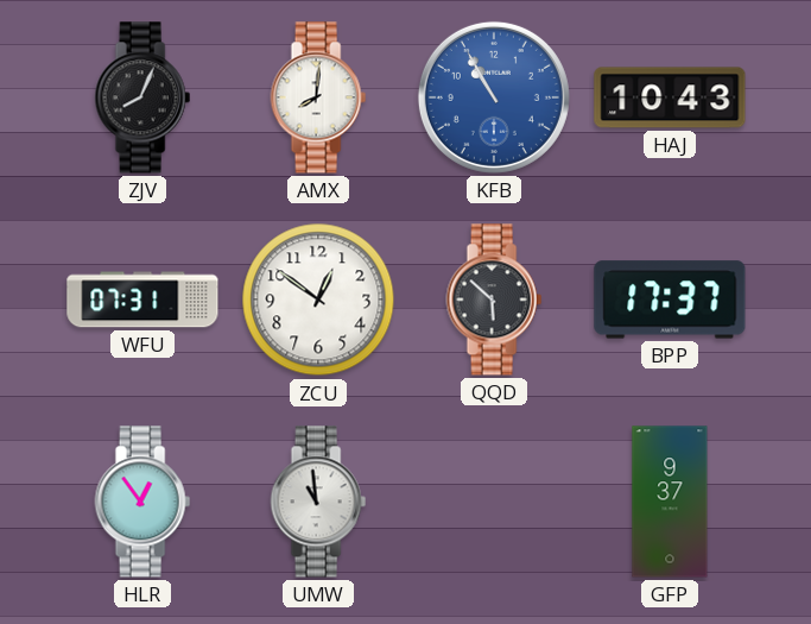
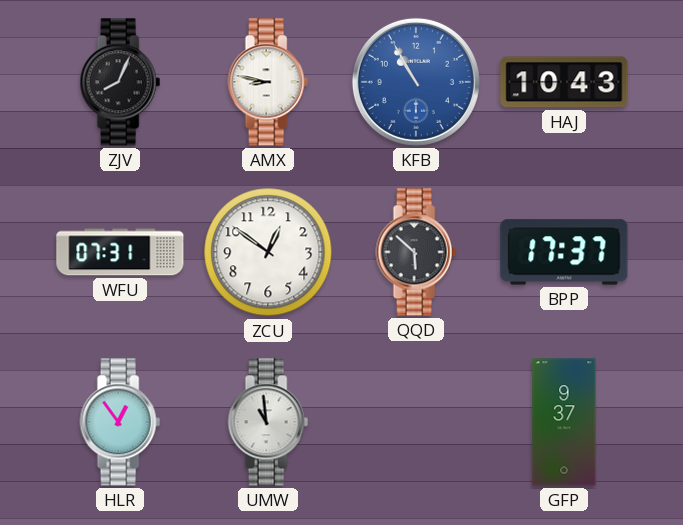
AMX: 8:01 -> 8:47 (268, 82)
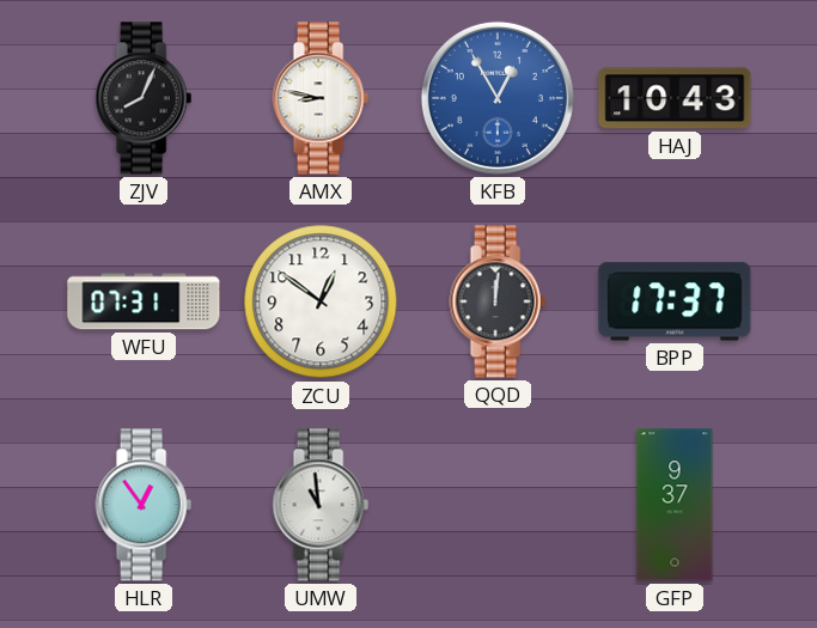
KFB: 10:55 -> 12:55 (498, 98)
QQD: 5:52 -> 12:01 (498, 301)
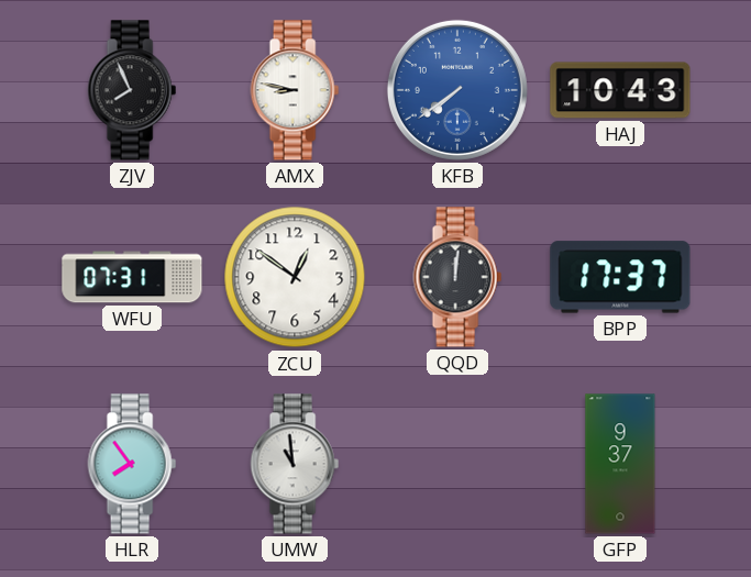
ZJV: 8:04 -> 7:56 (132, 90)
KFB: 12:55 -> 7:39 (457, 90)
HLR: 12:54 -> 7:54 (132, 464)
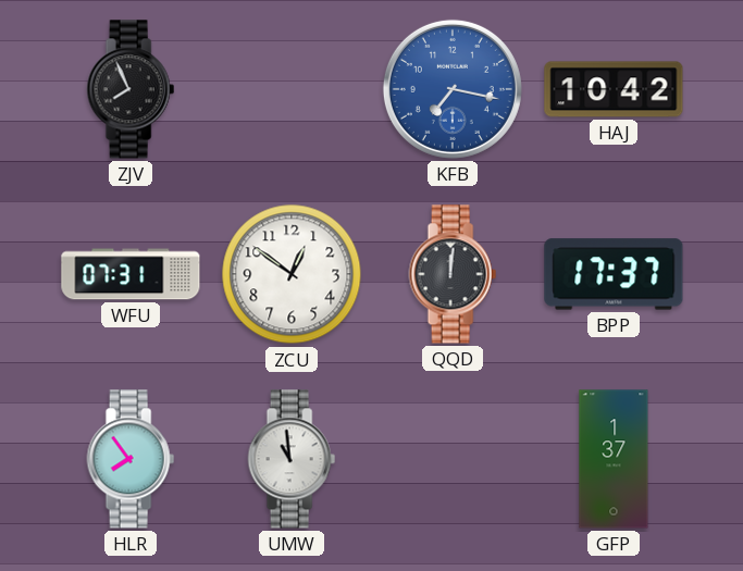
AMX: 8:47 -> none (295, 90)
KFB: 7:39 -> 7:17 (453, 89)
HAJ: 10:43 -> 10:42 (614, 89)
GFP: 9:37 -> 1:37 (614, 459)
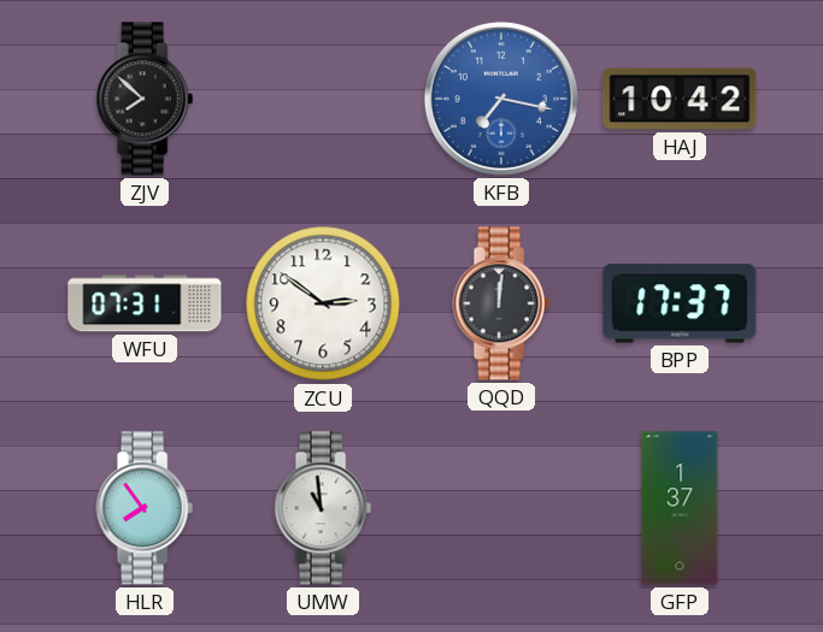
ZJV: 7:56 -> 7:52 (145, 99)
ZCU: 12:51 -> 2:51 (323, 303)
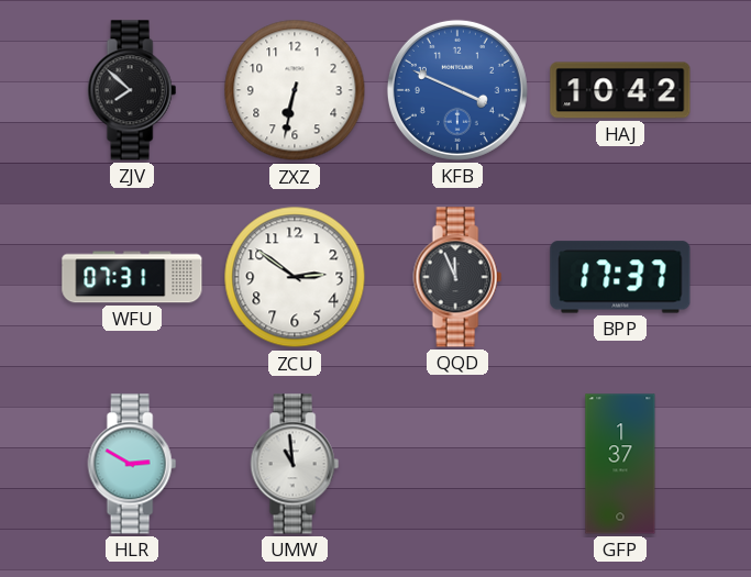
ZXZ: none -> 6:32 (295, 90)
KFB: 7:17 -> 3:49 (457, 90)
QQD: 12:01 -> 11:56 (457, 277)
HLR: 7:54 -> 2:50 (132, 464)
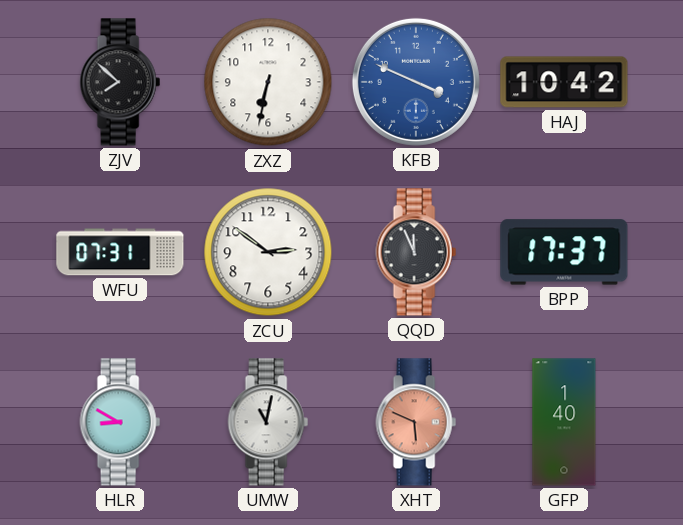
HLR: 2:50 -> 8:50 (120, 422)
UMW: 10:59 -> 11:02 (268, 422)
XHT: none -> 5:49 (416, 422)
GFP: 1:37 -> 1:40 (564, 422)
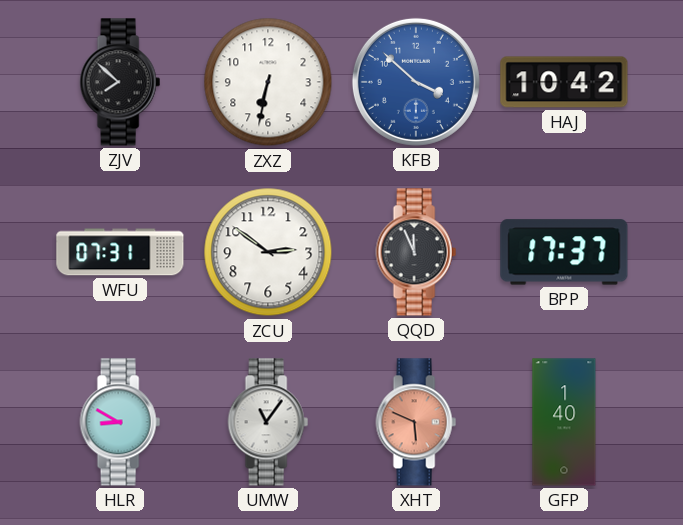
KFB: 3:49 -> 3:52 (416, 82)
UMW: 11:02 -> 11:06 (268, 422)
